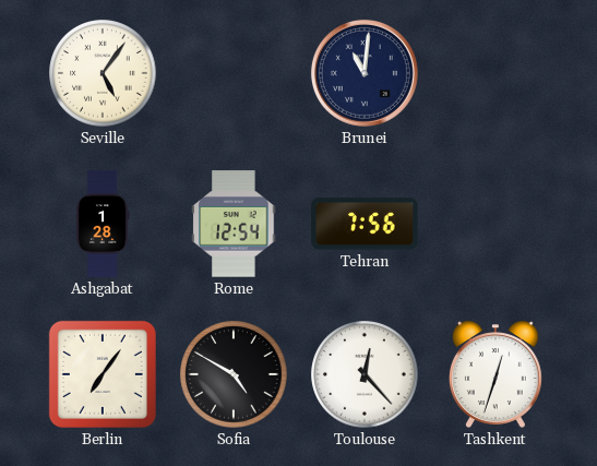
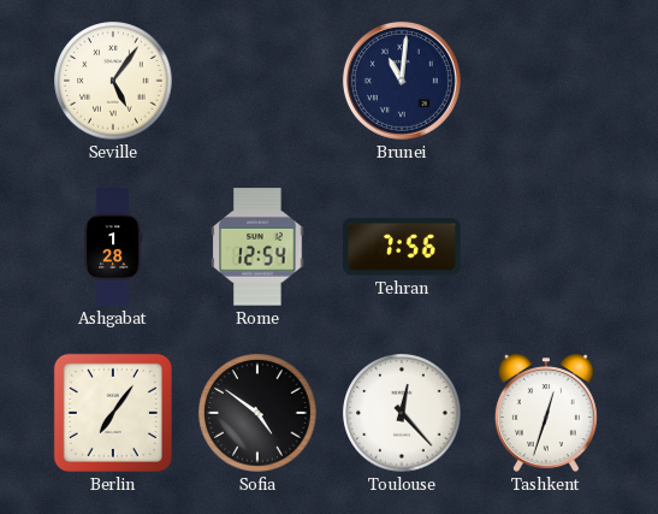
Sofia: 4:50 -> 4:51 (257, 413)
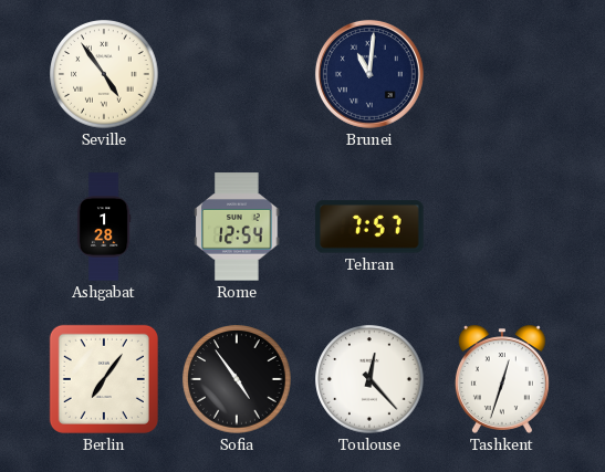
Seville: 5:06 -> 4:54 (104, 74)
Tehran: 7:56 -> 7:57 (369, 227)
Sofia: 4:51 -> 4:54 (237, 379)
